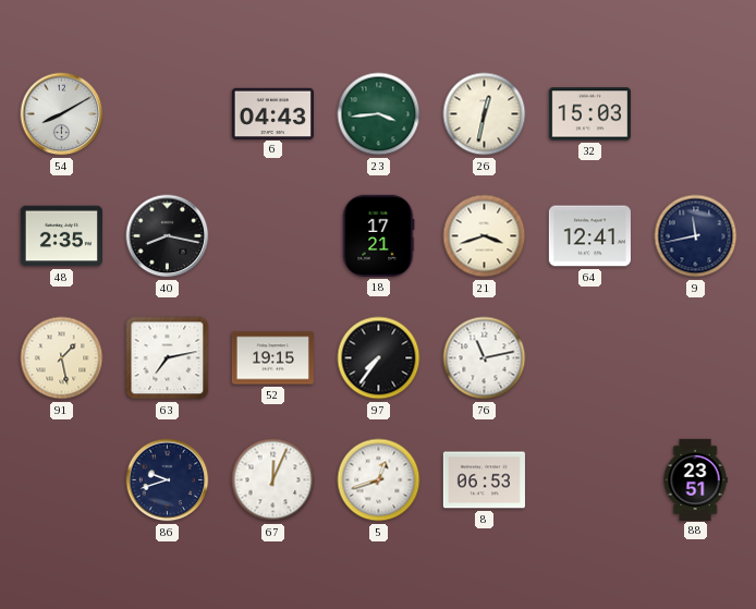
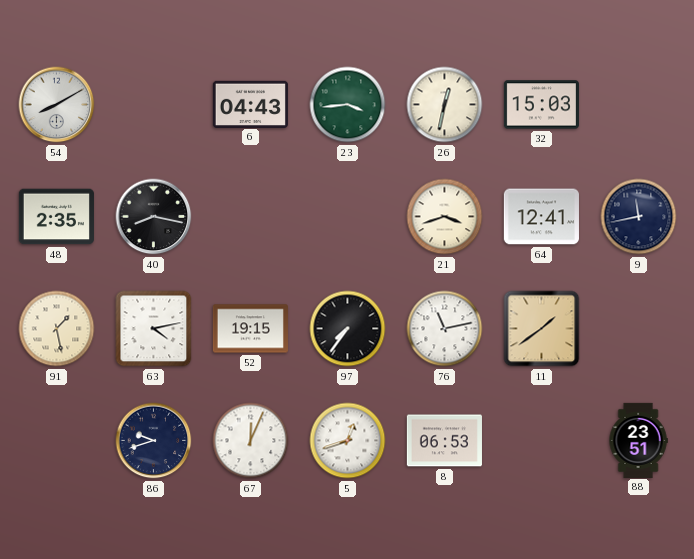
18: 17:21 -> none (378, 235)
63: 7:13 -> 4:13 (154, 329)
11: none -> 1:39 (542, 329)
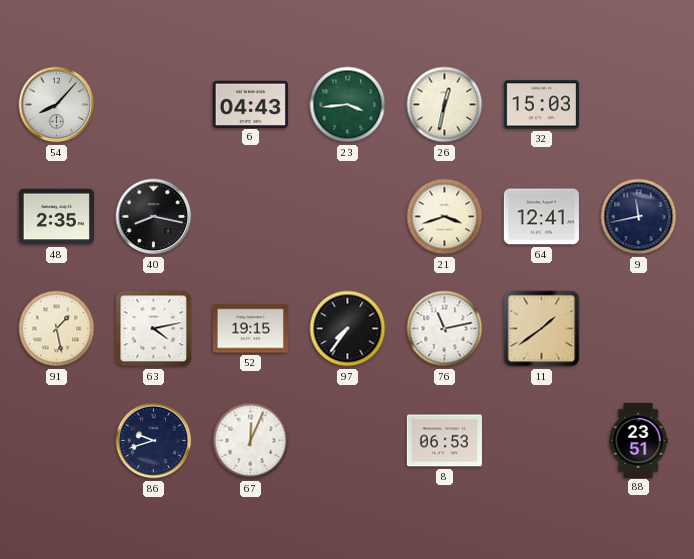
54: 8:10 -> 8:07 (57, 105)
5: 12:42 -> none (348, 441)
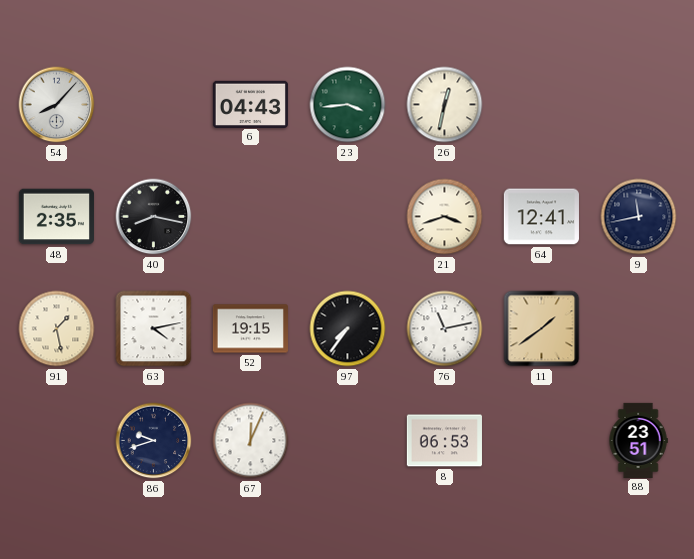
32: 15:03 -> none (541, 105)
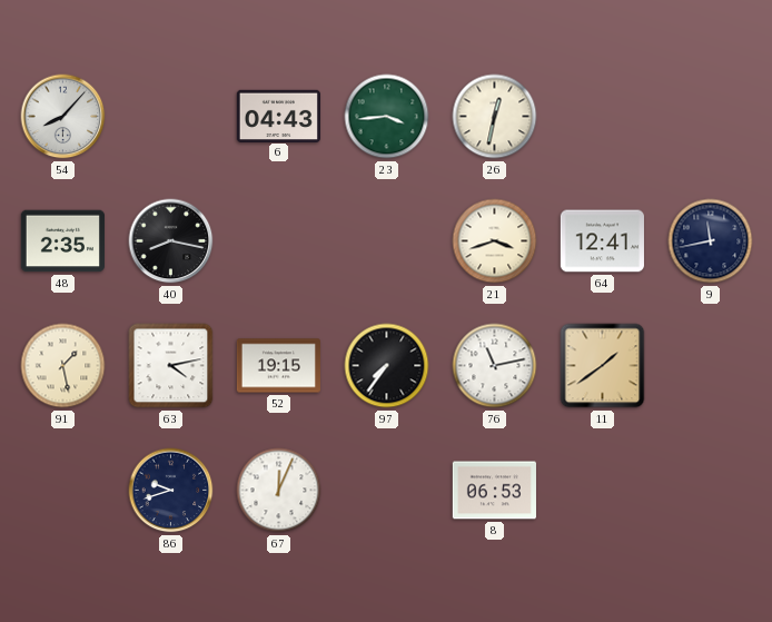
88: 23:51 -> none (638, 440)
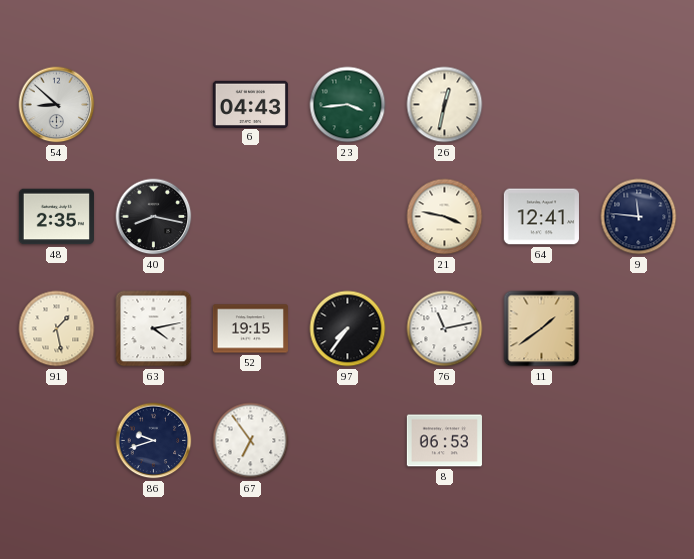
54: 8:07 -> 8:52 (57, 105)
21: 3:42 -> 3:47 (445, 217)
9: 11:43 -> 11:46 (639, 217)
67: 12:04 -> 6:54 (251, 441)
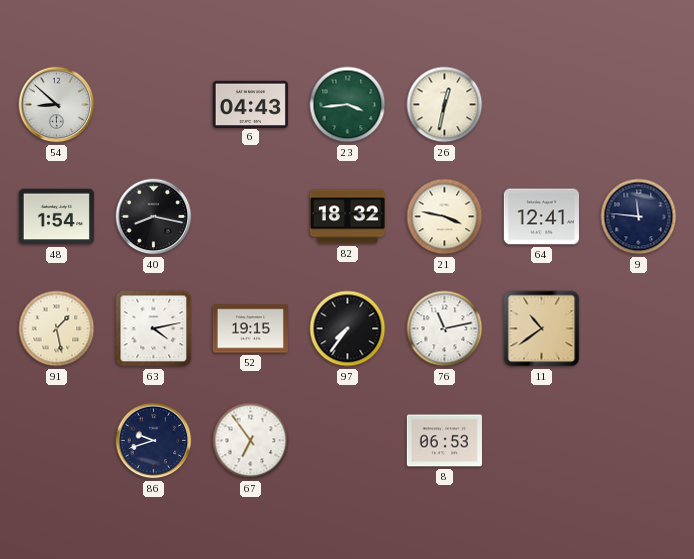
48: 2:35 -> 1:54 (56, 217)
82: none -> 18:32 (347, 217)
11: 1:39 -> 10:39 (542, 329)
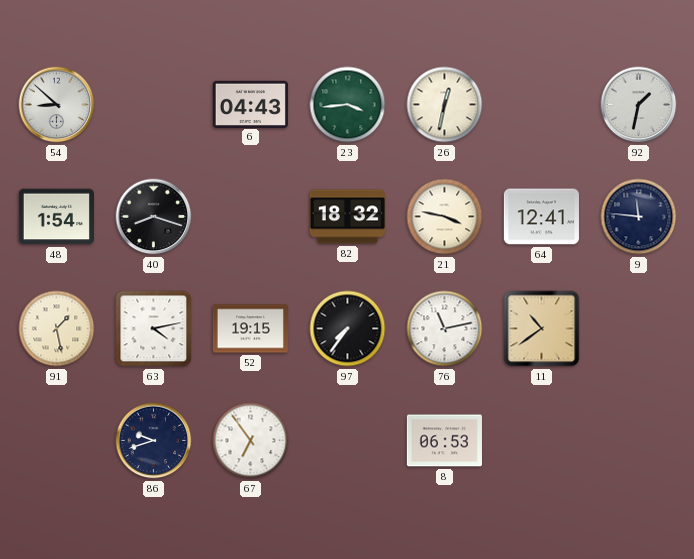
92: none -> 1:32 (639, 105)
40: 8:17 -> 8:18 (154, 217)
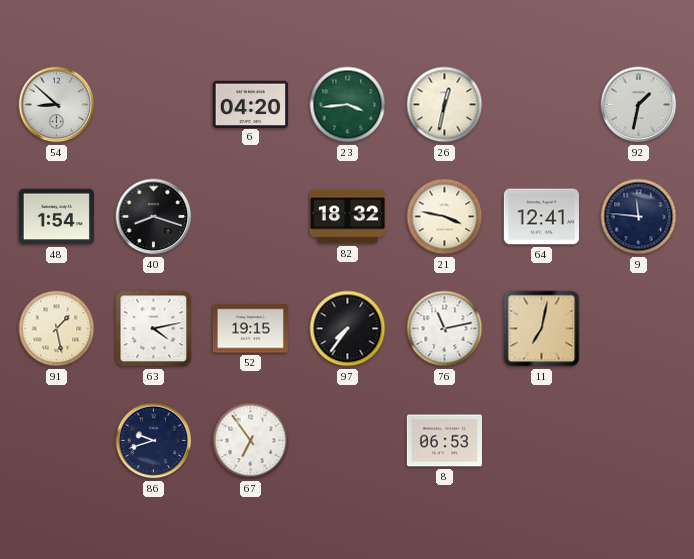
6: 04:43 -> 04:20 (250, 104)
11: 10:39 -> 7:02 (542, 329)
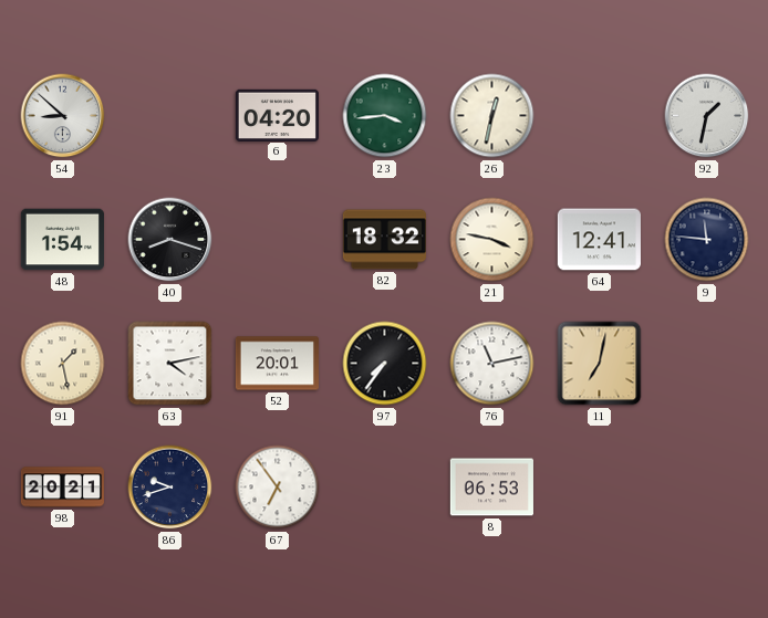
52: 19:15 -> 20:01 (277, 364)
98: none -> 20:21 (62, 488)
